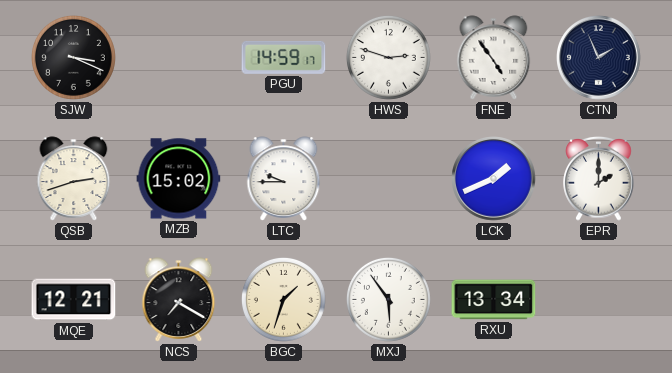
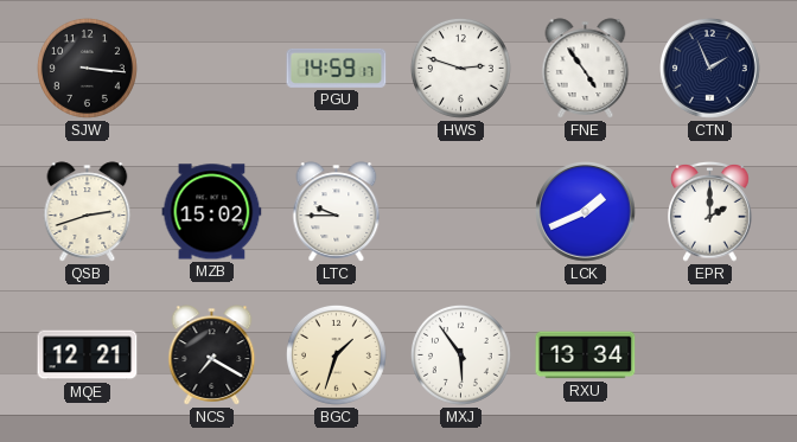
SJW: 3:19 -> 3:16 (87, 68)
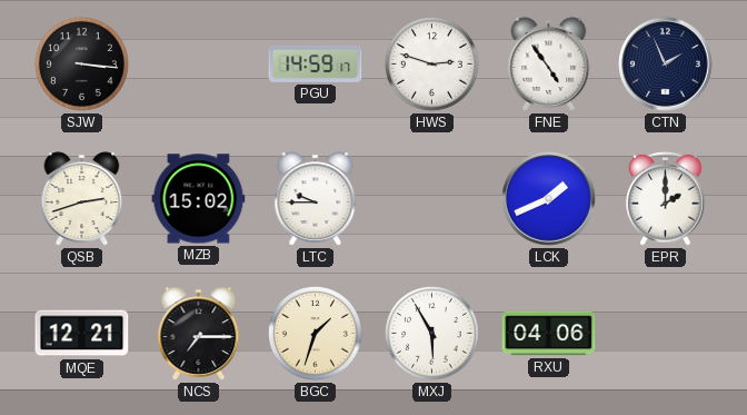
NCS: 7:20 -> 7:15 (199, 334)
MXJ: 5:54 -> 5:55 (431, 333)
RXU: 13:34 -> 04:06 (549, 334)
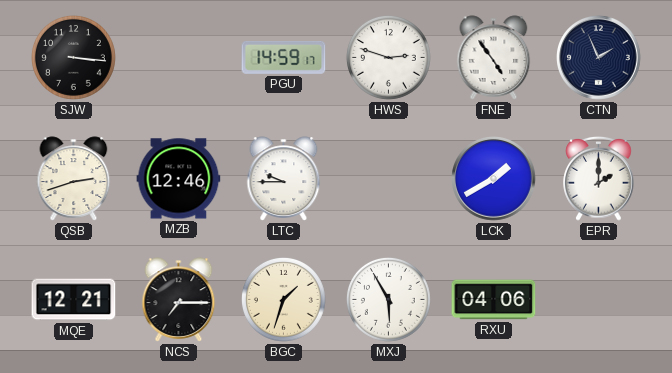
MZB: 15:02 -> 12:46 (179, 179)
LCK: 1:41 -> 1:40 (494, 179)
